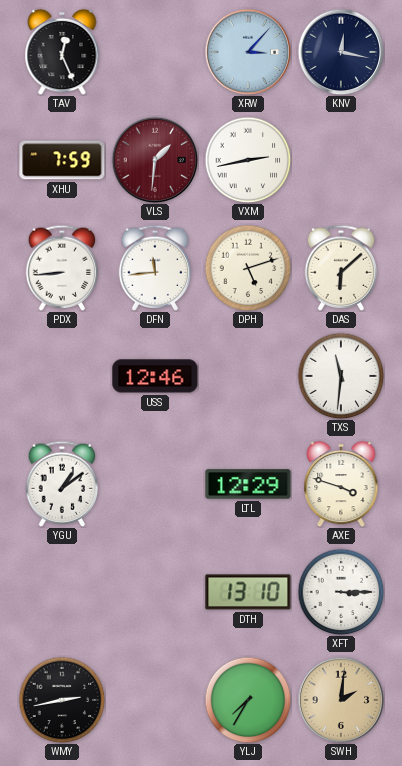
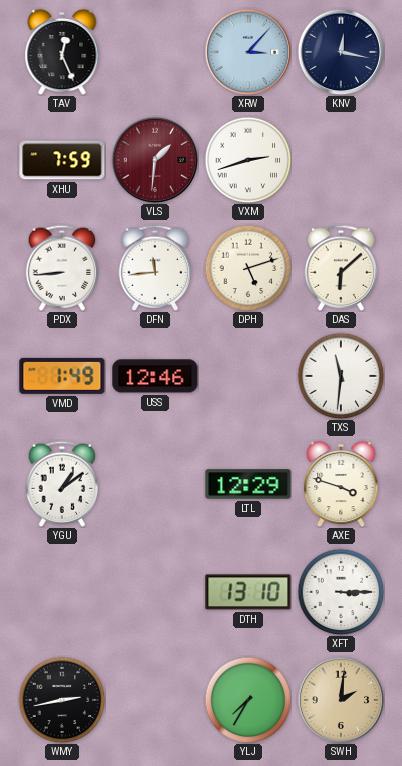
VXM: 2:43 -> 2:42 (248, 160)
VMD: none -> 1:49 (62, 376)
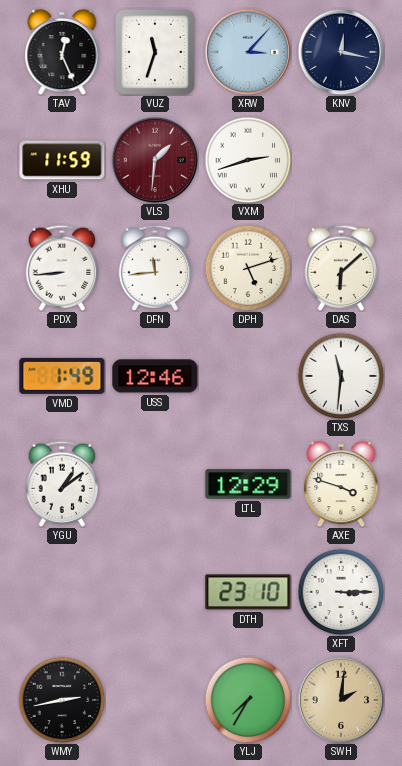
VUZ: none -> 11:33 (156, 53)
XHU: 7:59 -> 11:59 (62, 160)
DTH: 13:10 -> 23:10 (248, 592)
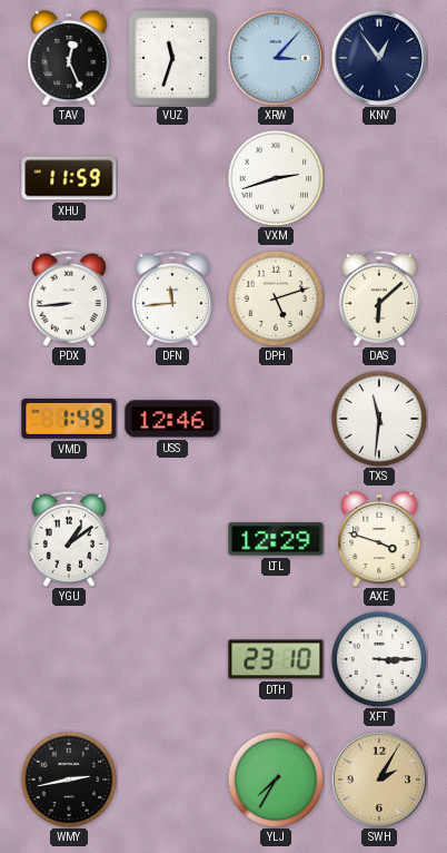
KNV: 12:17 -> 12:54 (379, 58)
VLS: 1:31 -> none (155, 160)
SWH: 2:01 -> 2:05 (379, 780)
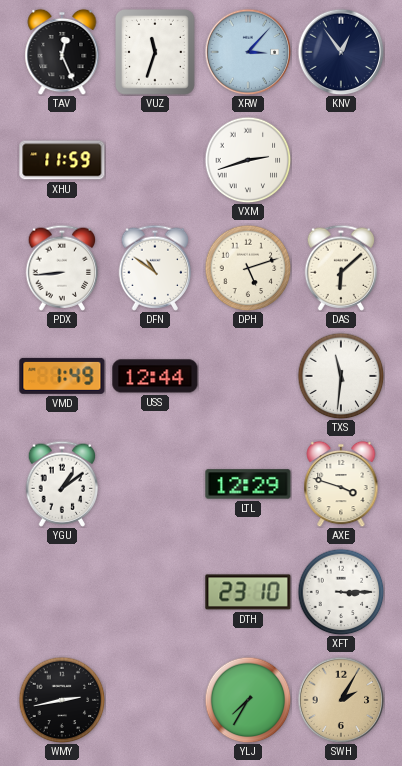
DFN: 11:44 -> 10:51 (155, 268)
USS: 12:46 -> 12:44 (155, 376)
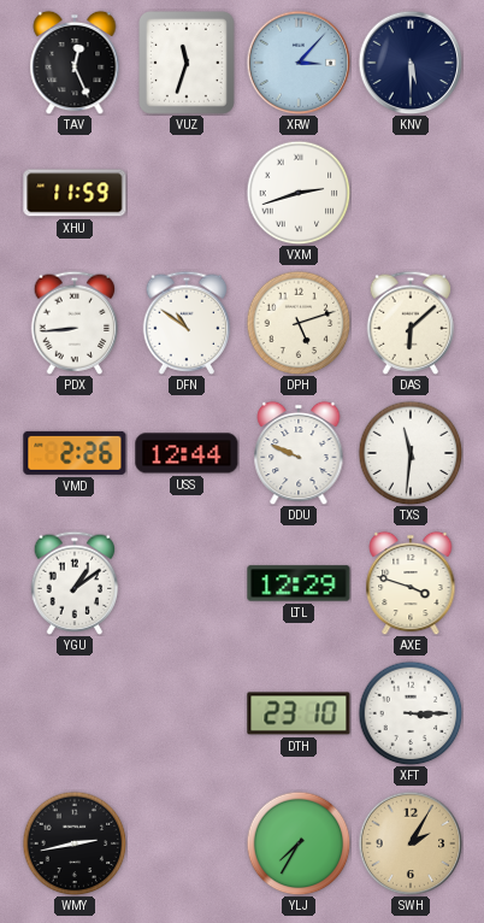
KNV: 12:54 -> 5:30 (411, 63)
VMD: 1:49 -> 2:26 (75, 453)
DDU: none -> 9:49 (299, 453)
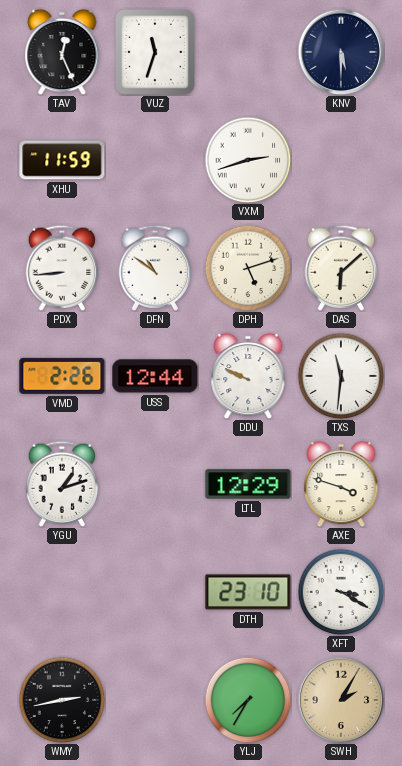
XRW: 3:07 -> none (299, 63)
YGU: 1:09 -> 1:12 (62, 484)
XFT: 3:15 -> 3:20 (341, 592)
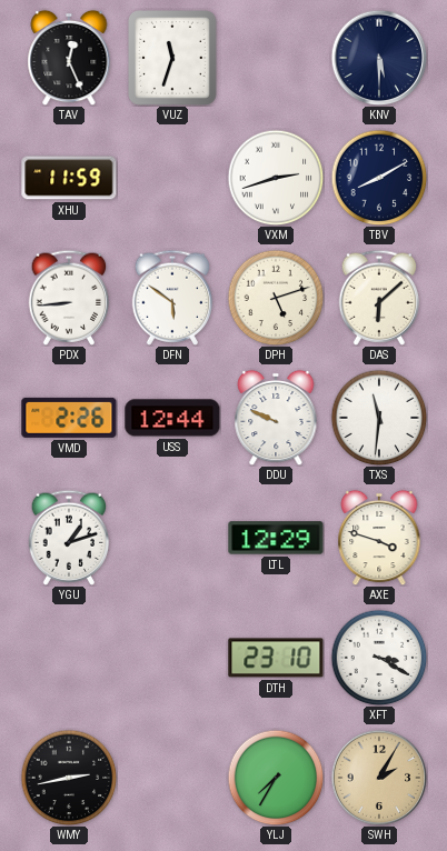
TBV: none -> 8:10 (379, 178)
DFN: 10:51 -> 5:51 (172, 298)
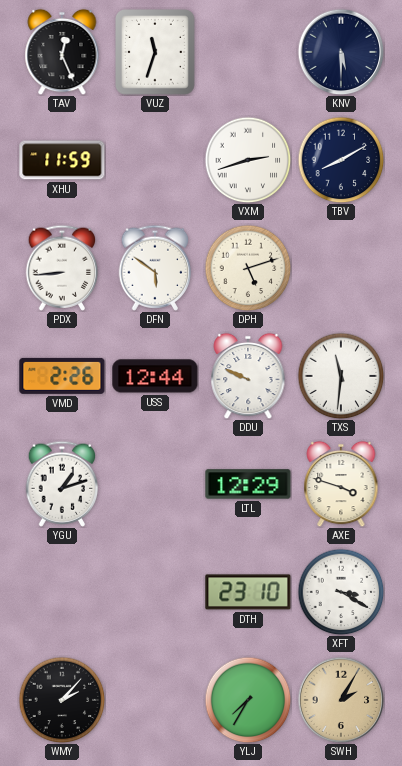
DAS: 6:08 -> none (379, 298)
WMY: 2:43 -> 2:07 (62, 700)
